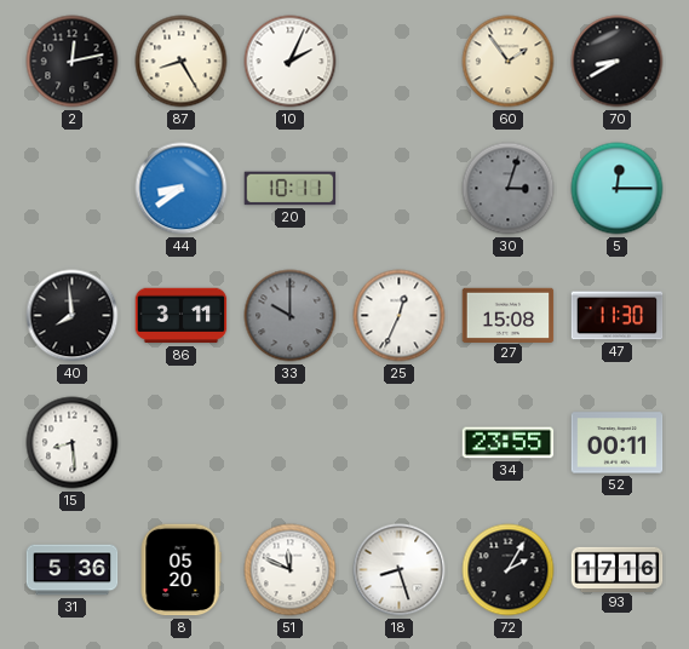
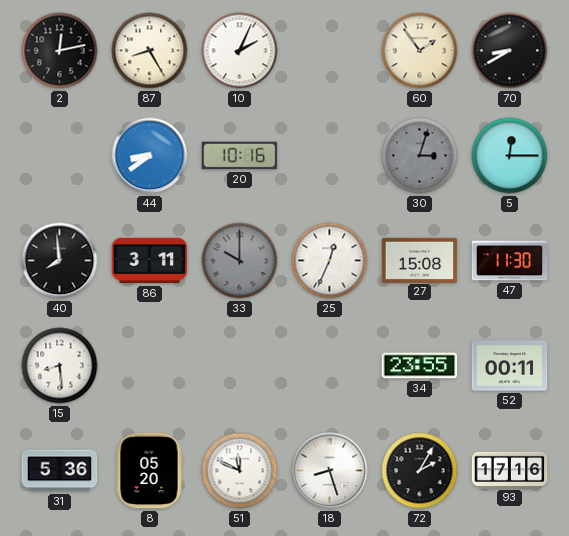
20: 10:11 -> 10:16 (240, 156)
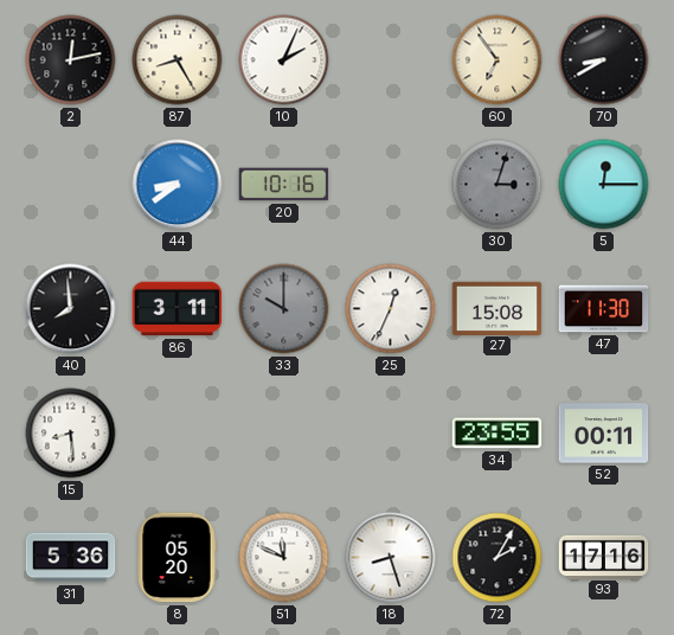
60: 1:54 -> 6:54 (498, 60)
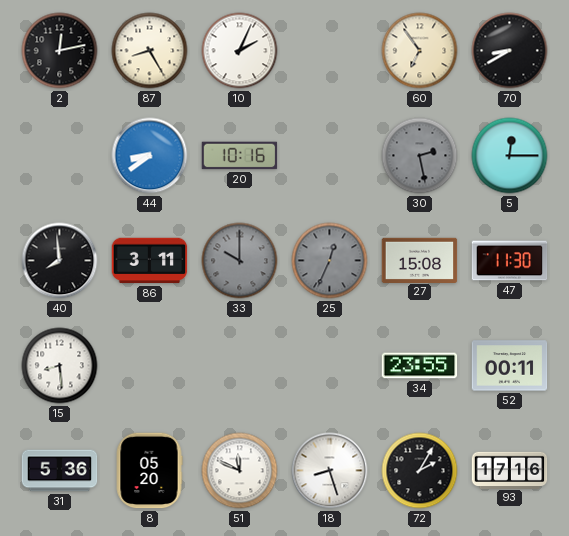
30: 3:03 -> 2:28 (420, 156)
25 dial: white -> grey (330, 261)
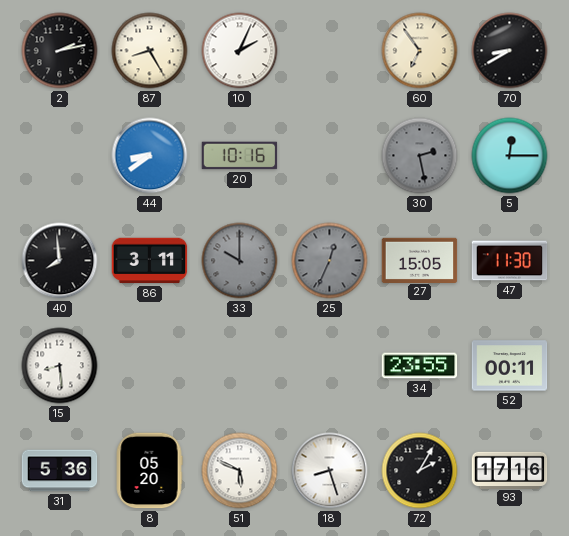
2: 12:13 -> 2:13 (60, 51)
27: 15:08 -> 15:05 (420, 260)
51: 11:49 -> 5:49 (240, 471)
